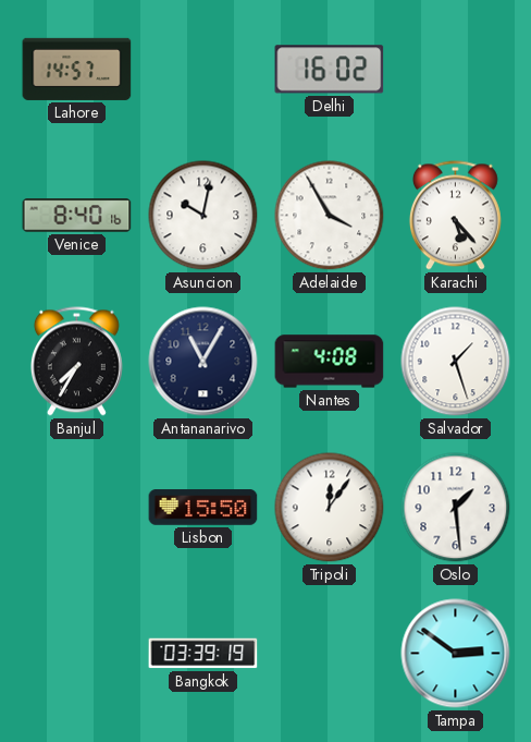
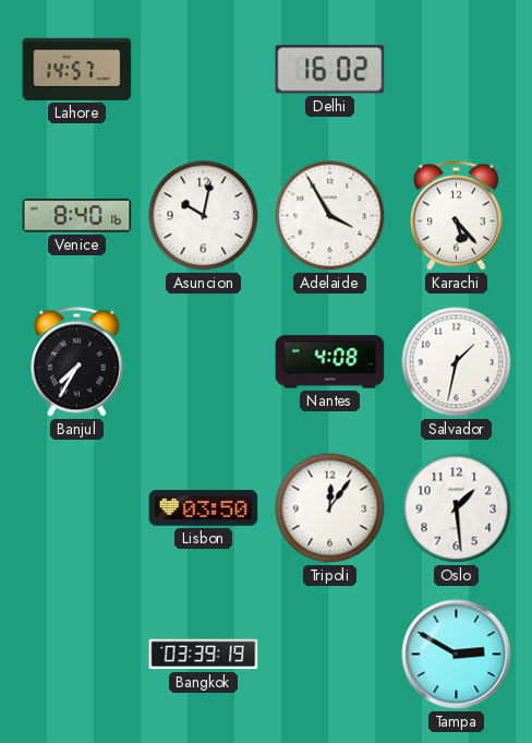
Antananarivo: 11:05 -> none (203, 362)
Salvador: 1:27 -> 1:32 (457, 362)
Lisbon: 15:50 -> 03:50 (204, 508)
Tampa: 2:51 -> 2:50 (457, 655)
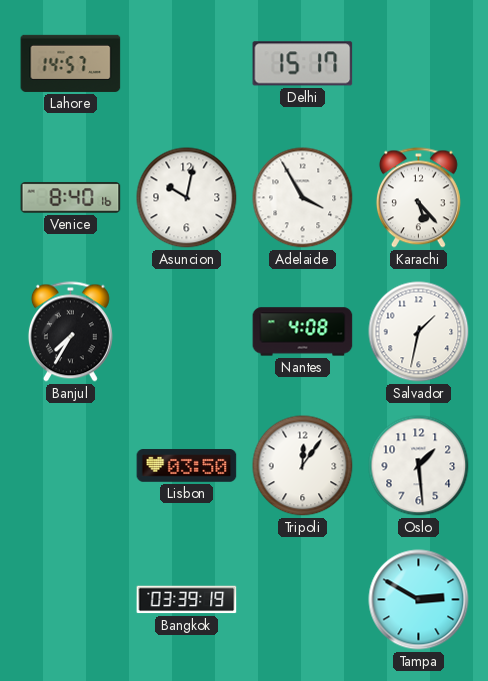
Delhi: 16:02 -> 15:17 (303, 64)
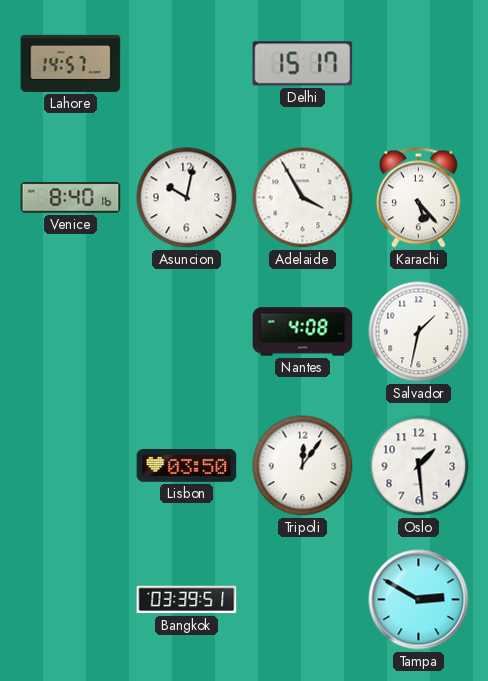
Banjul: 7:35 -> none (70, 332)
Bangkok: 03:39:19 -> 03:39:51 (187, 600)
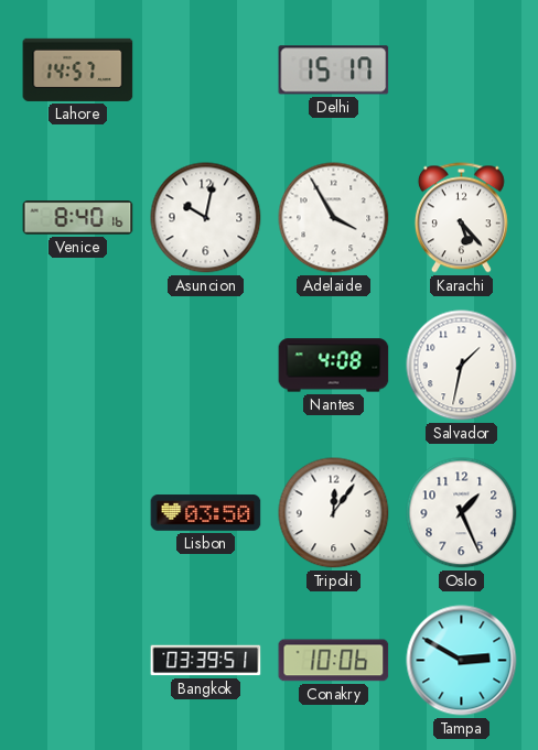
Oslo: 1:29 -> 1:26 (462, 513)
Conakry: none -> 10:06 (334, 661)
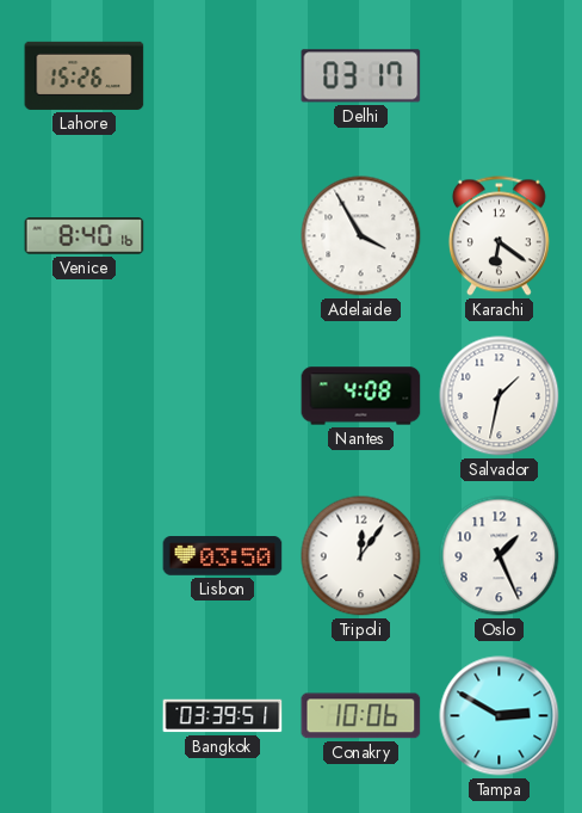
Lahore: 14:57 -> 15:26 (85, 75)
Delhi: 15:17 -> 03:17 (361, 76)
Asuncion: 10:02 -> none (206, 218)
Karachi: 5:23 -> 6:21 (499, 236)
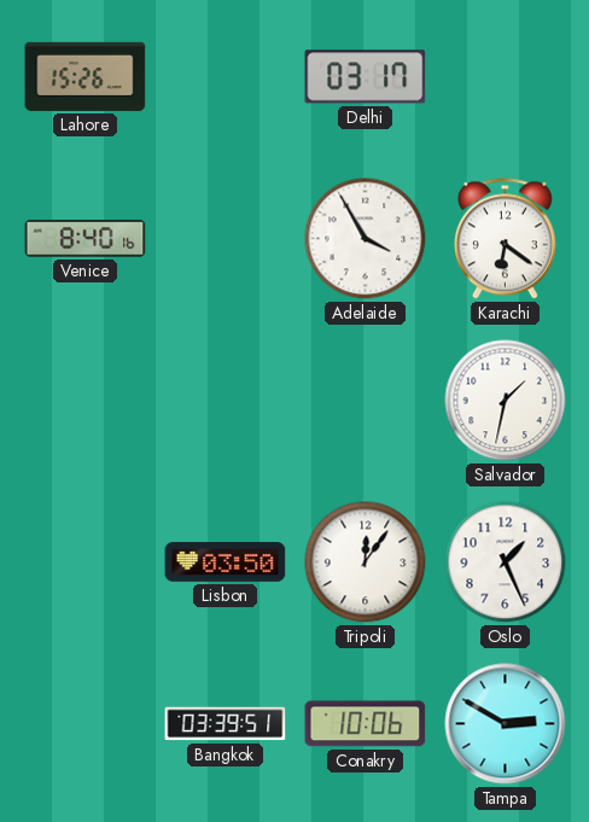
Nantes: 4:08 -> none (361, 396)
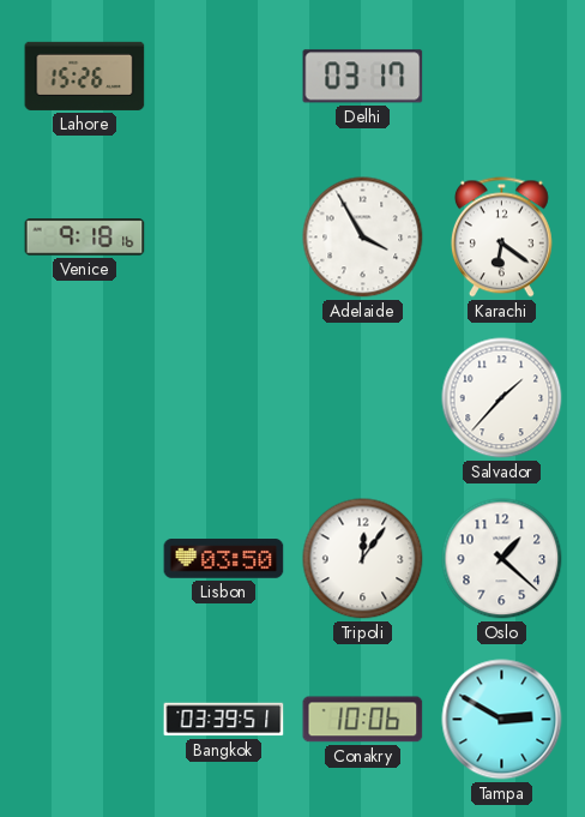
Venice: 8:40 -> 9:18 (85, 238)
Salvador: 1:32 -> 1:37 (502, 398)
Oslo: 1:26 -> 1:22 (502, 559)
